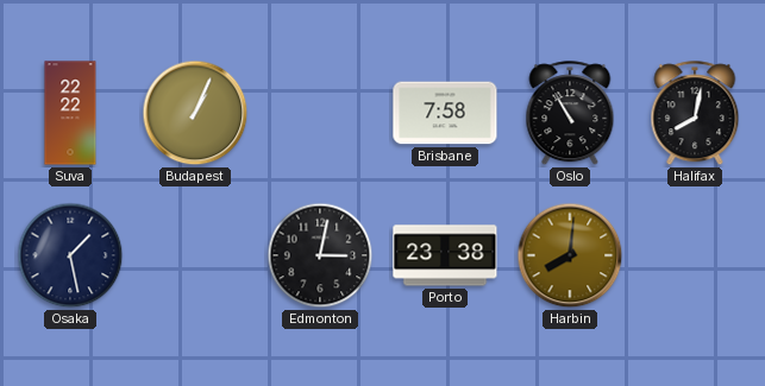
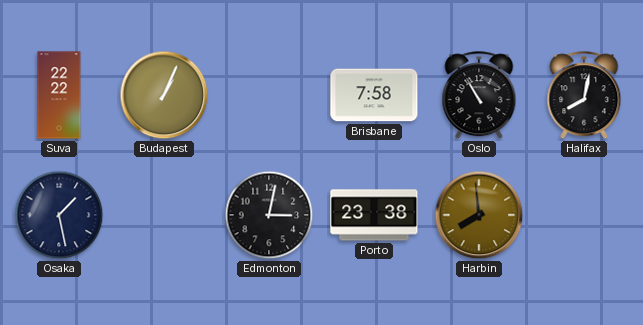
Harbin: 8:01 -> 7:59 (479, 215)
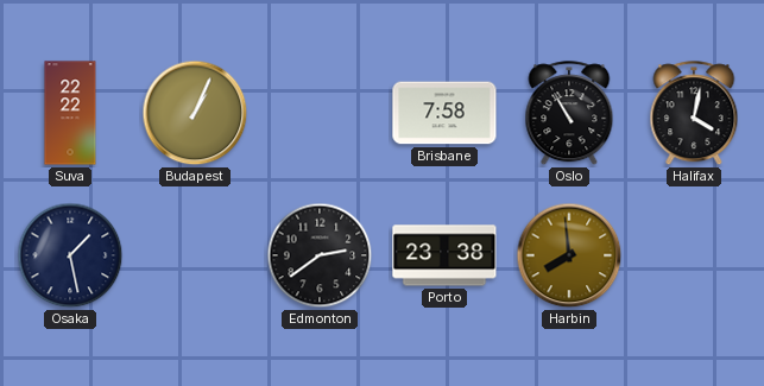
Halifax: 8:02 -> 4:02 (694, 114)
Edmonton: 3:02 -> 2:39 (320, 255)
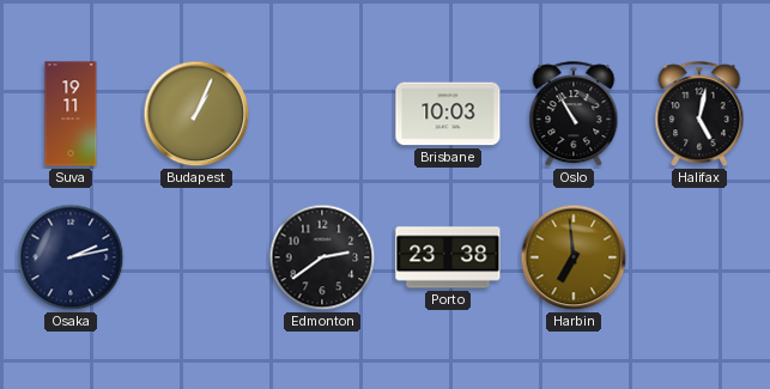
Suva: 22:22 -> 19:11 (71, 114)
Brisbane: 7:58 -> 10:03 (448, 114)
Halifax: 4:02 -> 5:02 (699, 115)
Osaka: 1:28 -> 2:13 (71, 257)
Harbin: 7:59 -> 6:59 (574, 257)
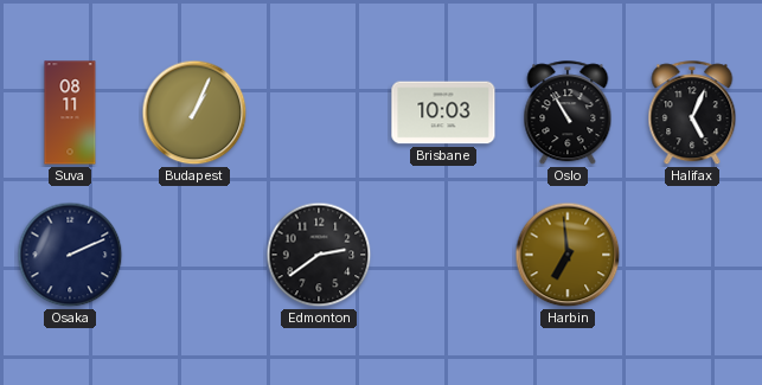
Suva: 19:11 -> 08:11 (70, 113)
Halifax: 5:02 -> 5:04 (692, 114)
Osaka: 2:13 -> 2:11 (70, 255)
Porto: 23:38 -> none (448, 257)
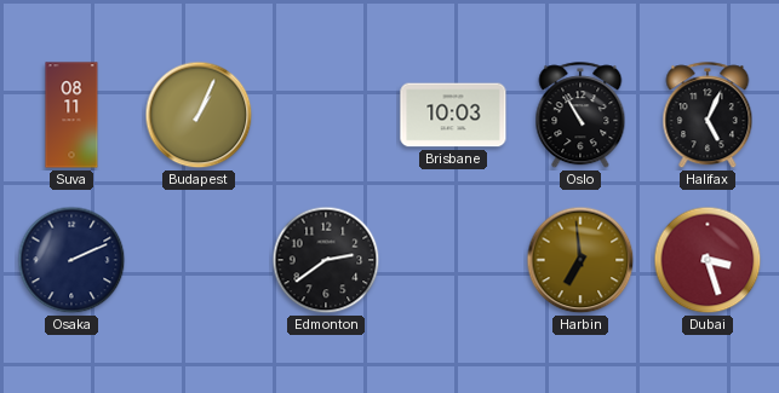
Dubai: none -> 3:27 (708, 260)
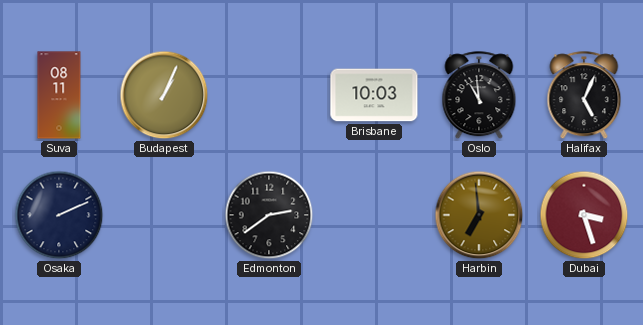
Oslo: 10:55 -> 10:59 (479, 96)
